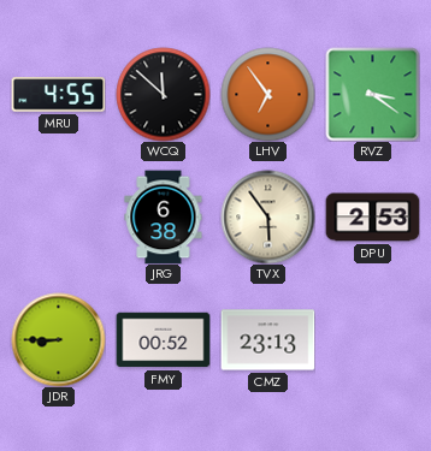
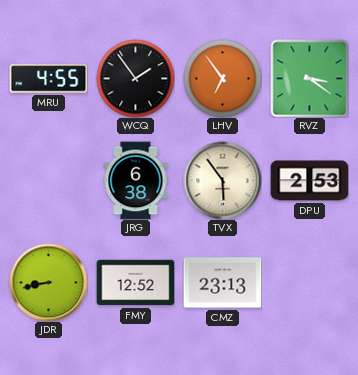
WCQ: 11:52 -> 1:54 (135, 78)
JDR: 8:45 -> 8:43 (48, 282)
FMY: 00:52 -> 12:52 (135, 283)
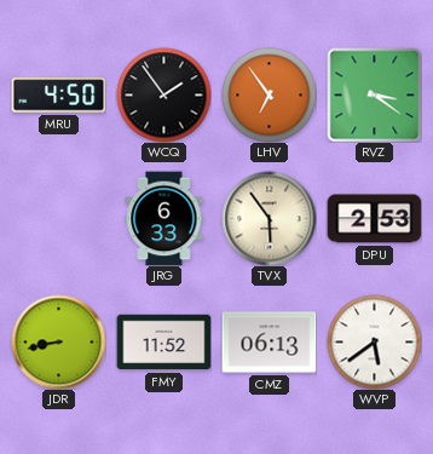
MRU: 4:55 -> 4:50 (58, 96)
JRG: 6:38 -> 6:33 (164, 218)
FMY: 12:52 -> 11:52 (163, 343)
CMZ: 23:13 -> 06:13 (269, 343)
WVP: none -> 5:39 (374, 341)
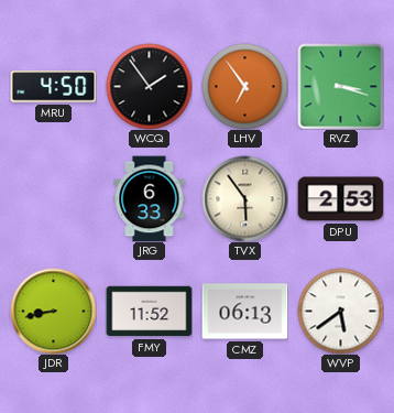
RVZ: 3:21 -> 3:18 (340, 86)
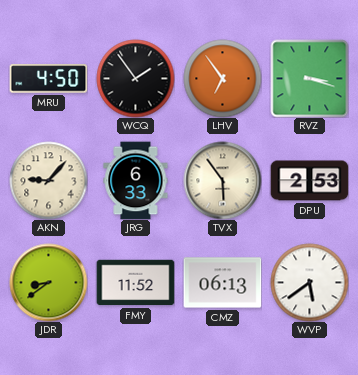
AKN: none -> 9:07 (48, 180)
JDR: 8:43 -> 8:39 (48, 282)
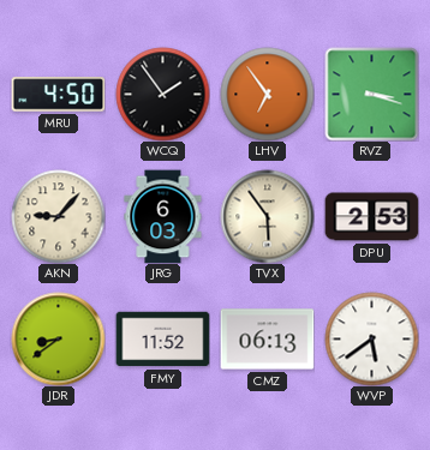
JRG: 6:33 -> 6:03 (163, 216)
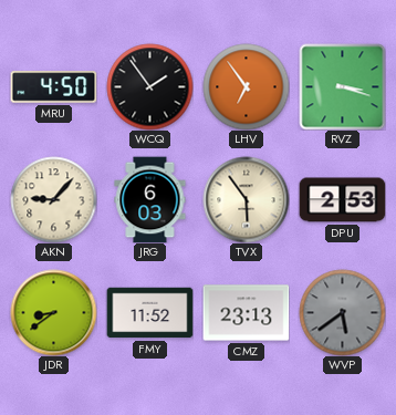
CMZ: 06:13 -> 23:13 (246, 313)
WVP dial: white -> grey (342, 312)
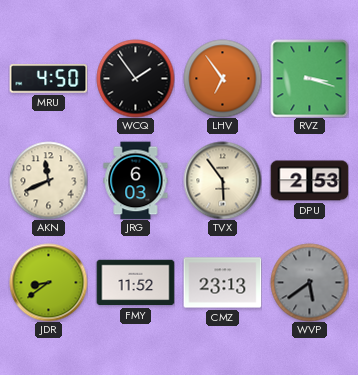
AKN: 9:07 -> 11:41 (48, 180)
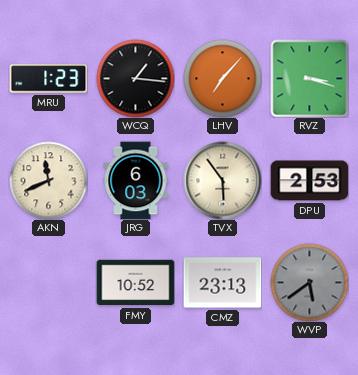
MRU: 4:50 -> 1:23 (48, 79)
WCQ: 1:54 -> 1:16 (135, 78)
LHV: 6:54 -> 7:07 (222, 78)
JDR: 8:39 -> none (48, 282)
FMY: 11:52 -> 10:52 (135, 283)
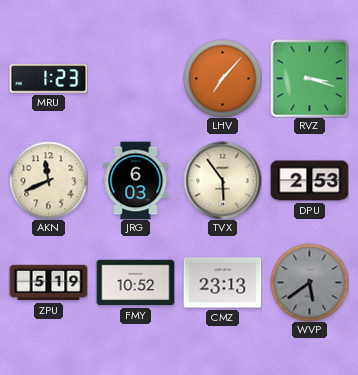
WCQ: 1:16 -> none (135, 78)
ZPU: none -> 5:19 (48, 283)
